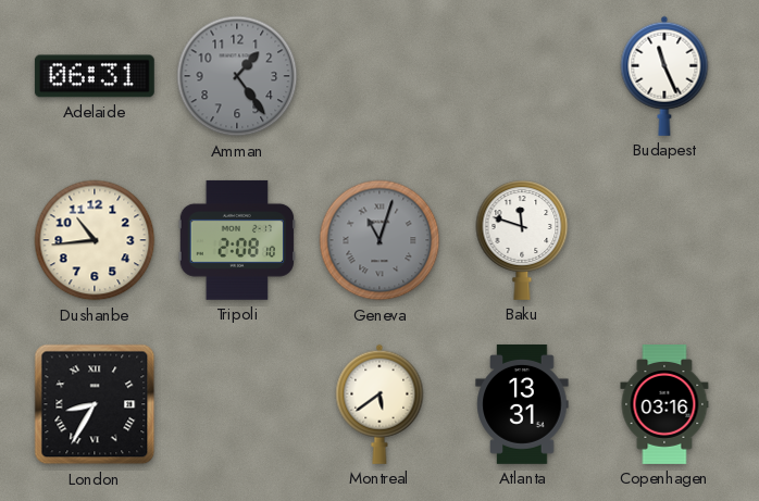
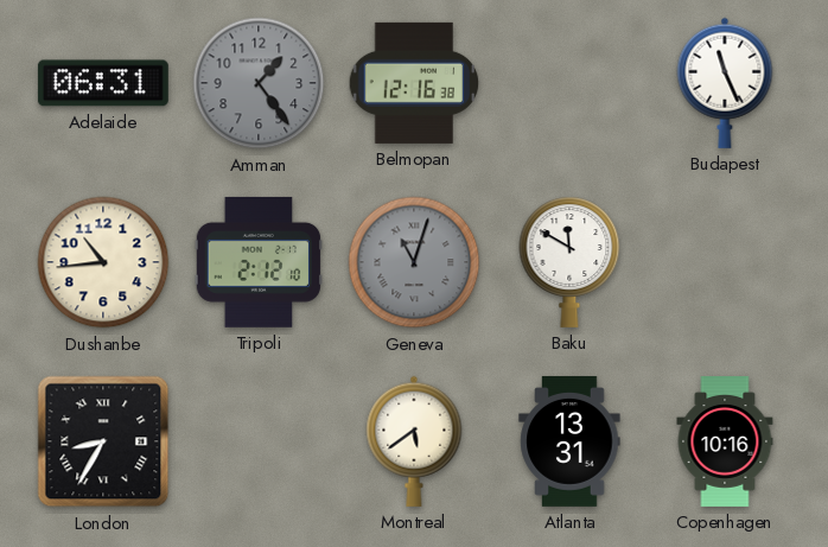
Belmopan: none -> 12:16 (414, 83)
Tripoli: 2:08 -> 2:12 (257, 262)
Baku: 11:48 -> 11:50 (569, 262)
Copenhagen: 03:16 -> 10:16 (725, 443)
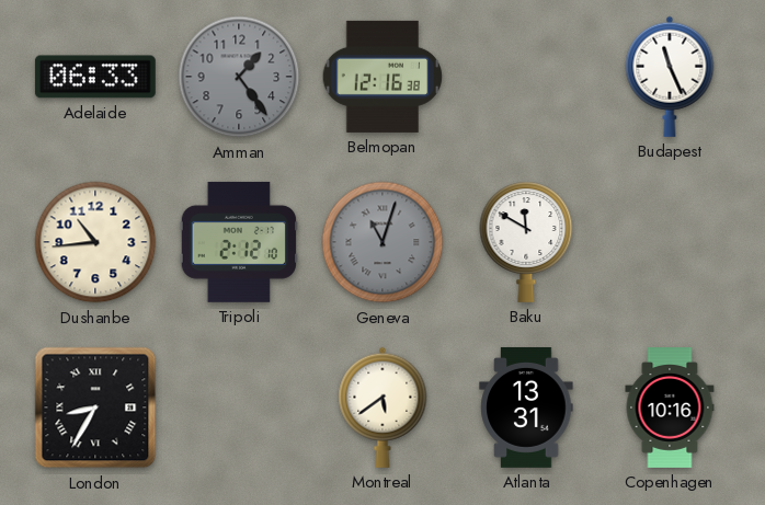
Adelaide: 06:31 -> 06:33 (95, 77)
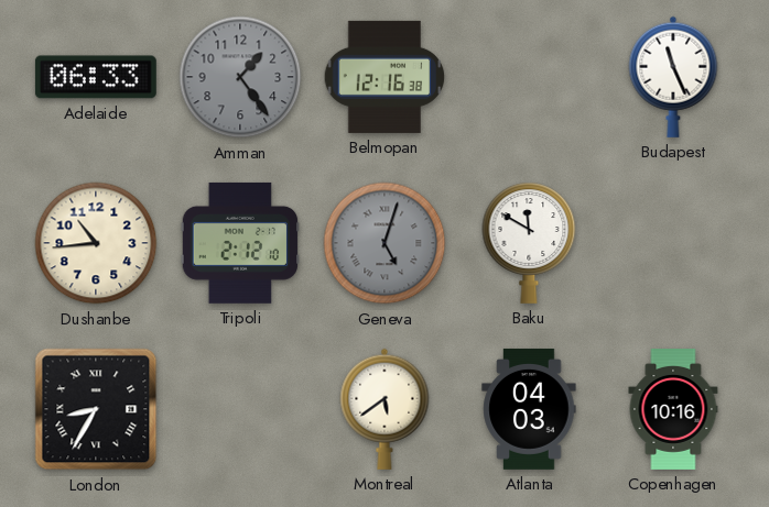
Geneva: 11:03 -> 5:03 (384, 243)
Atlanta: 13:31 -> 04:03 (529, 409)
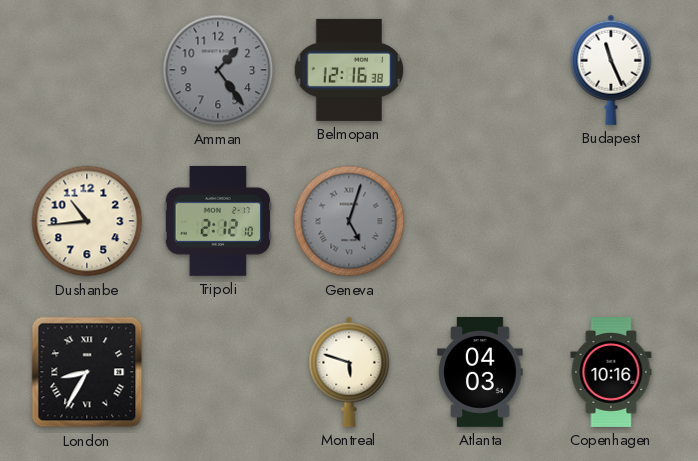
Adelaide: 06:33 -> none (96, 77)
Baku: 11:50 -> none (529, 243)
Montreal: 5:39 -> 5:48 (349, 372)
